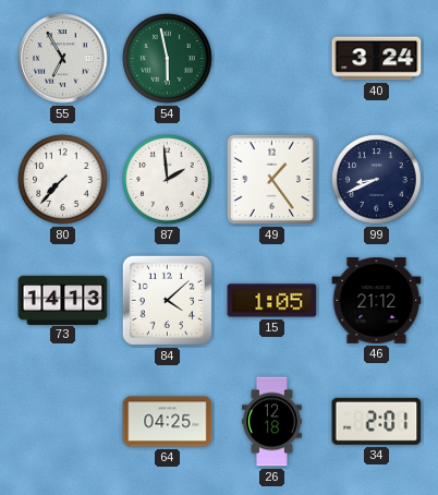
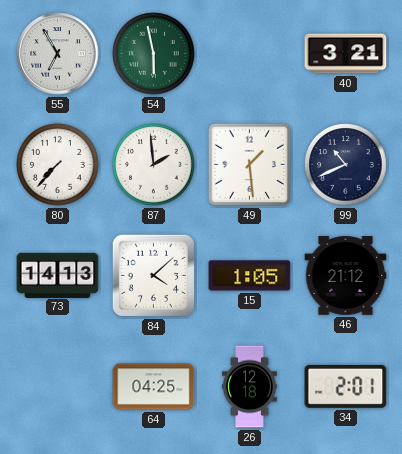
40: 3:24 -> 3:21 (346, 54)
49: 1:24 -> 1:29 (250, 165)
99: 8:41 -> 10:41 (346, 165)
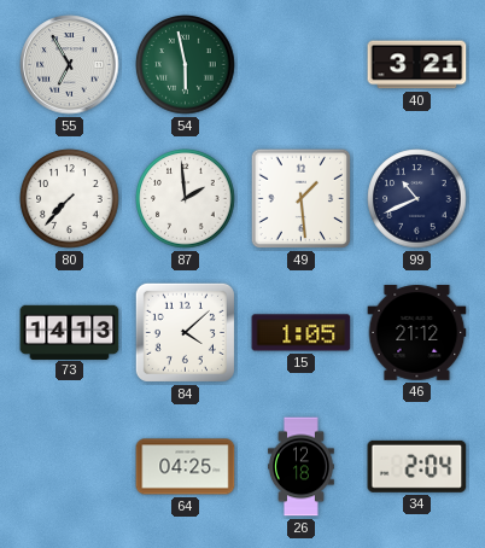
34: 2:01 -> 2:04 (417, 466)
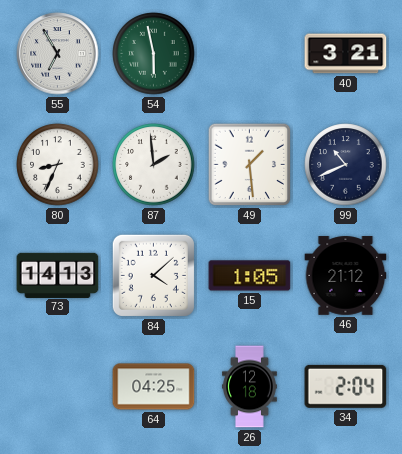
80: 7:37 -> 8:34 (58, 165)
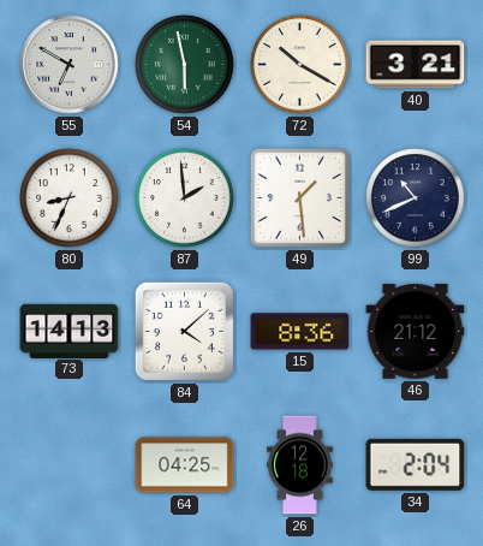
55: 6:55 -> 6:50 (70, 65)
72: none -> 10:20 (300, 65)
15: 1:05 -> 8:36 (300, 332)
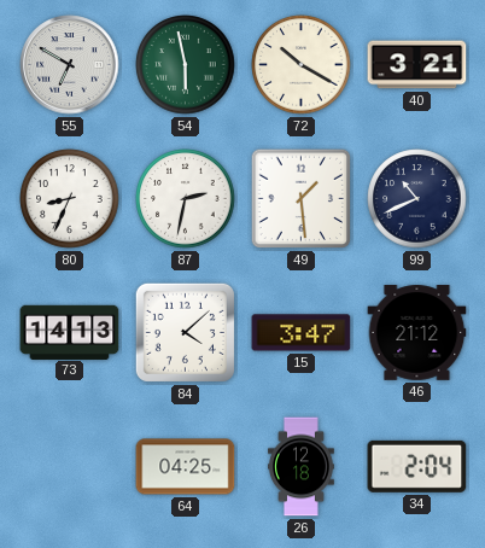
87: 1:59 -> 2:32 (186, 199)
15: 8:36 -> 3:47 (302, 333)
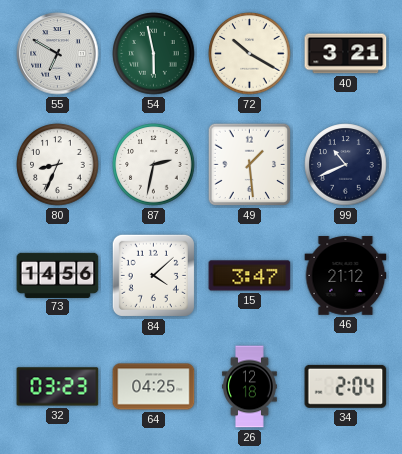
73: 14:13 -> 14:56 (58, 275)
32: none -> 03:23 (58, 387)
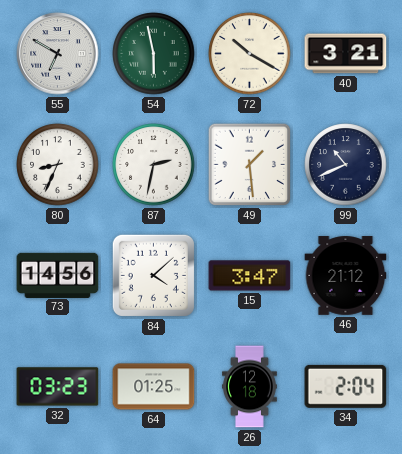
64: 04:25 -> 01:25 (154, 387)
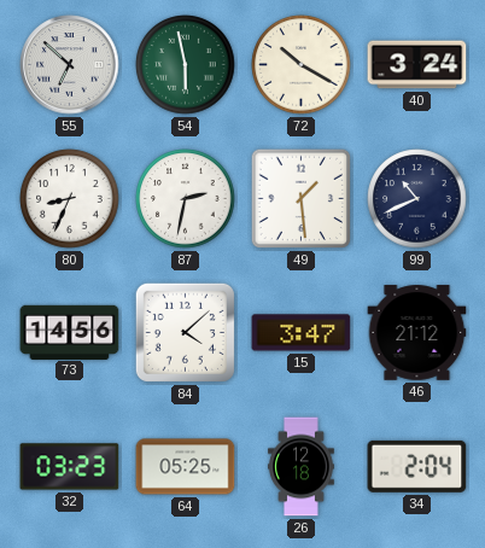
55: 6:50 -> 6:52 (70, 65)
40: 3:21 -> 3:24 (417, 65)
64: 01:25 -> 05:25 (186, 467)
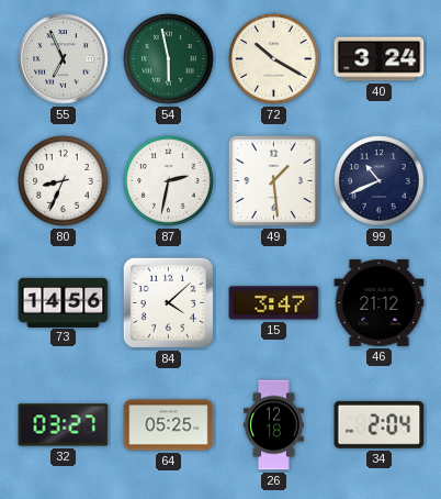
55: 6:52 -> 6:56 (64, 59)
32: 03:23 -> 03:27 (64, 425)
